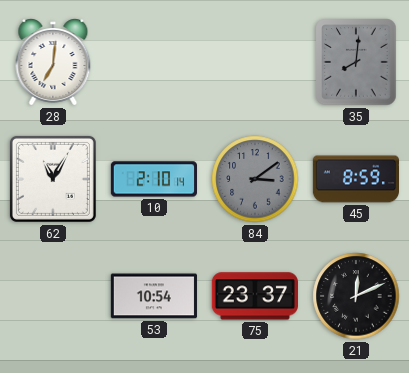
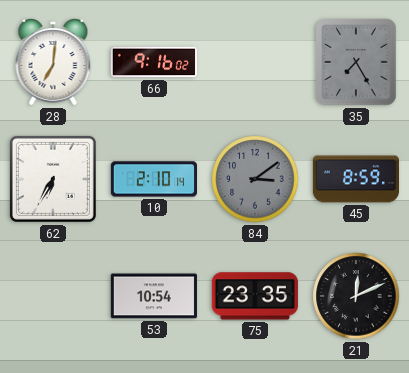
66: none -> 9:16 (153, 62)
35: 8:01 -> 7:25 (356, 62)
62: 11:05 -> 6:35 (53, 179)
75: 23:37 -> 23:35 (255, 296)
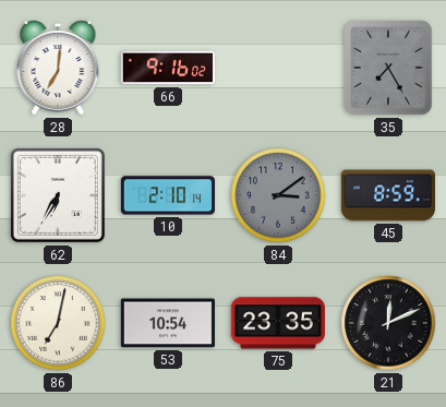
86: none -> 7:02 (58, 323)
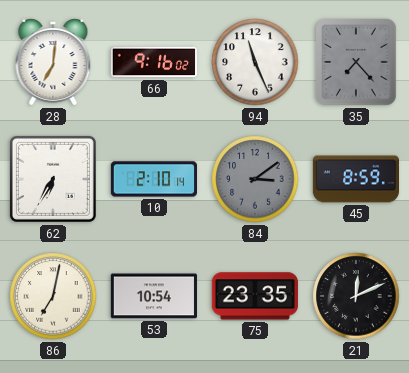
94: none -> 11:26 (255, 62)
35: 7:25 -> 7:23 (356, 62)
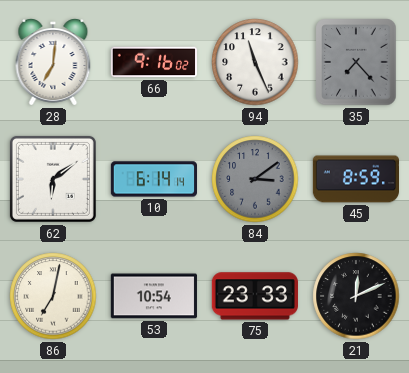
62: 6:35 -> 6:09 (53, 179)
10: 2:10 -> 6:14 (153, 179)
75: 23:35 -> 23:33 (255, 296)
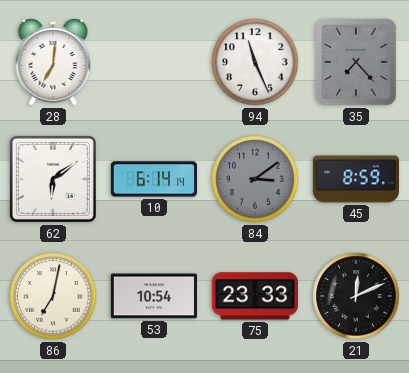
66: 9:16 -> none (153, 62)
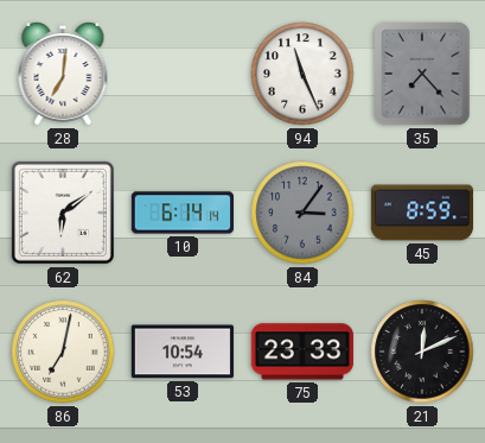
84: 3:09 -> 3:06 (302, 213)
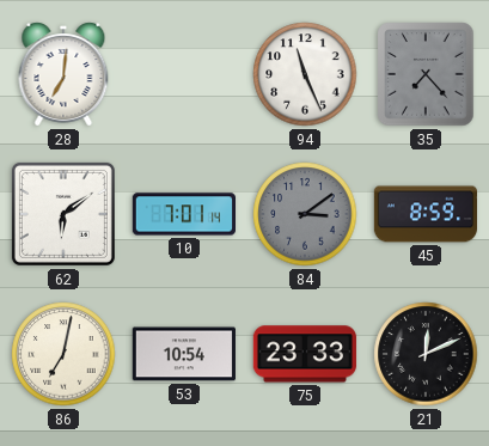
10: 6:14 -> 7:01 (183, 214)
84: 3:06 -> 3:09 (305, 214)
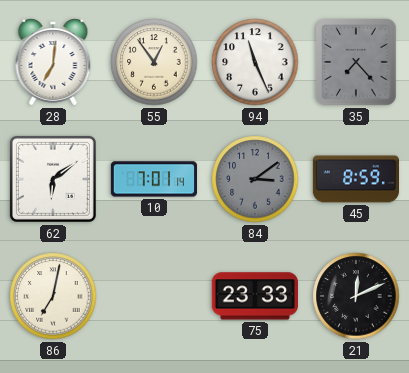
55: none -> 12:54 (154, 62)
53: 10:54 -> none (184, 354)
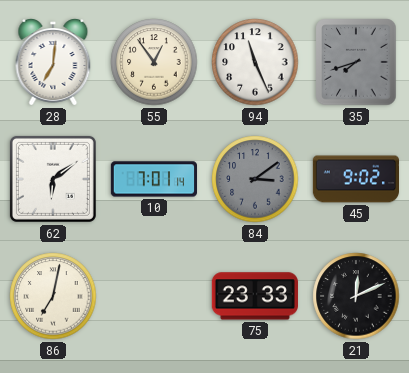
35: 7:23 -> 7:42 (356, 62)
45: 8:59 -> 9:02 (355, 179)
